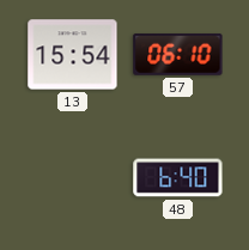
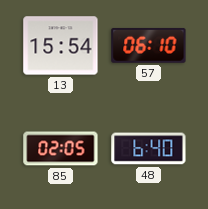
85: none -> 02:05 (61, 149)
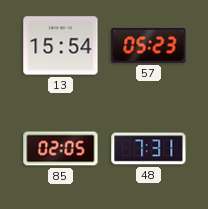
57: 06:10 -> 05:23 (149, 45)
48: 6:40 -> 7:31 (149, 149)
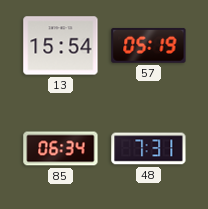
57: 05:23 -> 05:19 (149, 45)
85: 02:05 -> 06:34 (61, 149)
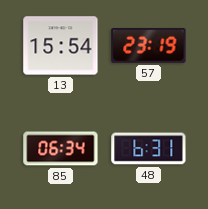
57: 05:19 -> 23:19 (149, 45)
48: 7:31 -> 6:31 (149, 149)
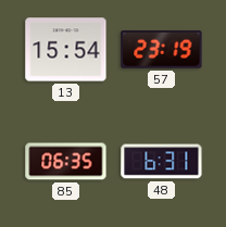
85: 06:34 -> 06:35 (66, 162)
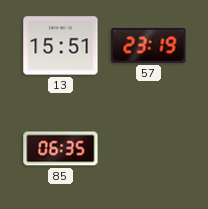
13: 15:54 -> 15:51 (61, 46)
48: 6:31 -> none (162, 162)
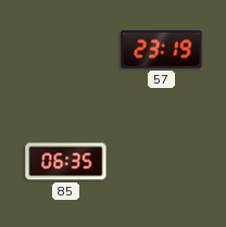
13: 15:51 -> none (61, 46)
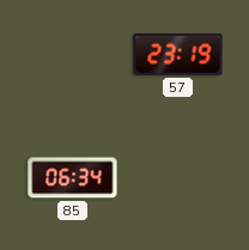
85: 06:35 -> 06:34 (73, 178)
